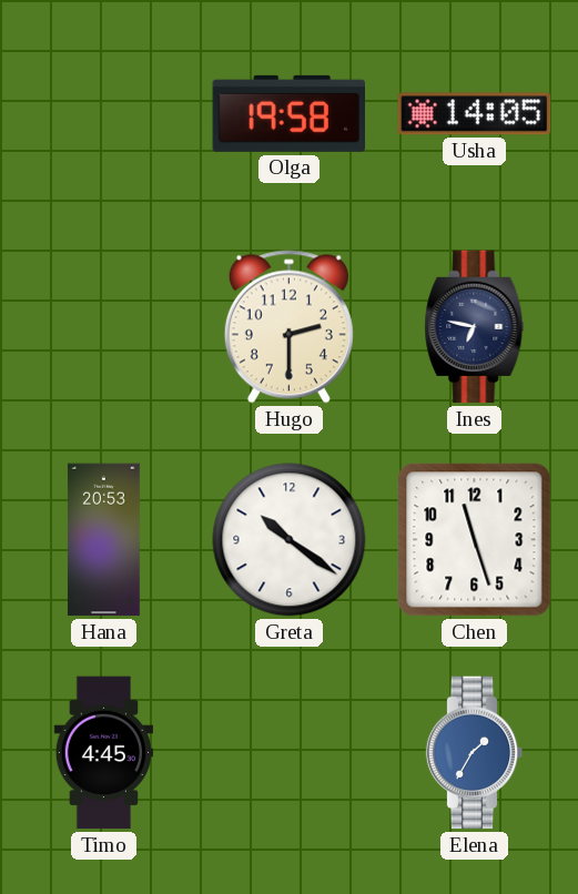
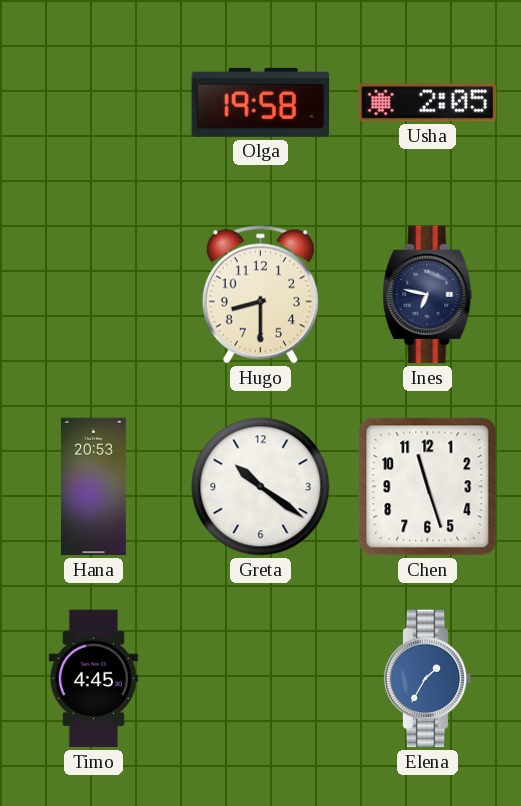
Usha: 14:05 -> 2:05 (428, 103)
Hugo: 2:30 -> 8:30 (260, 295)
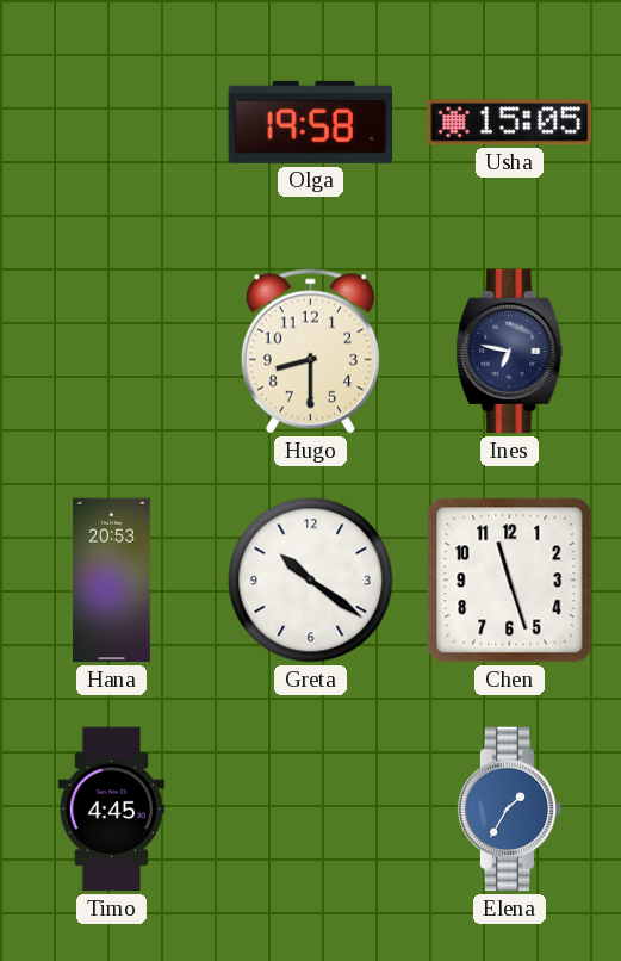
Usha: 2:05 -> 15:05 (510, 123)
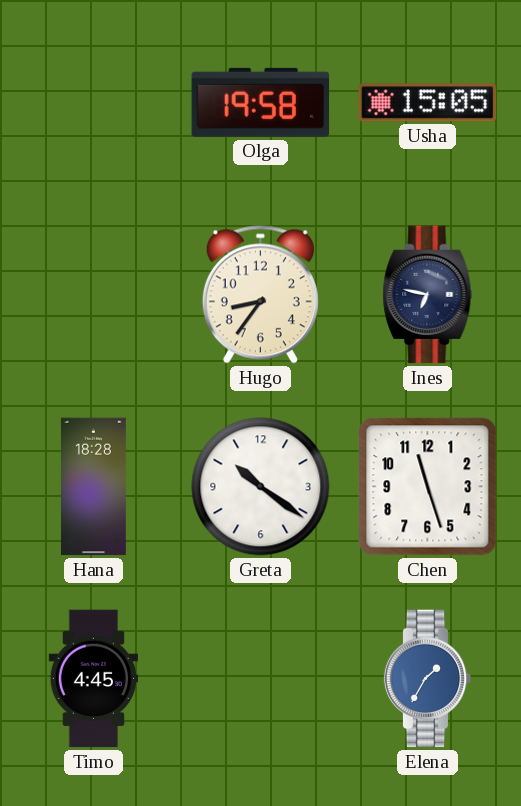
Hugo: 8:30 -> 8:36 (260, 295)
Hana: 20:53 -> 18:28 (94, 487)
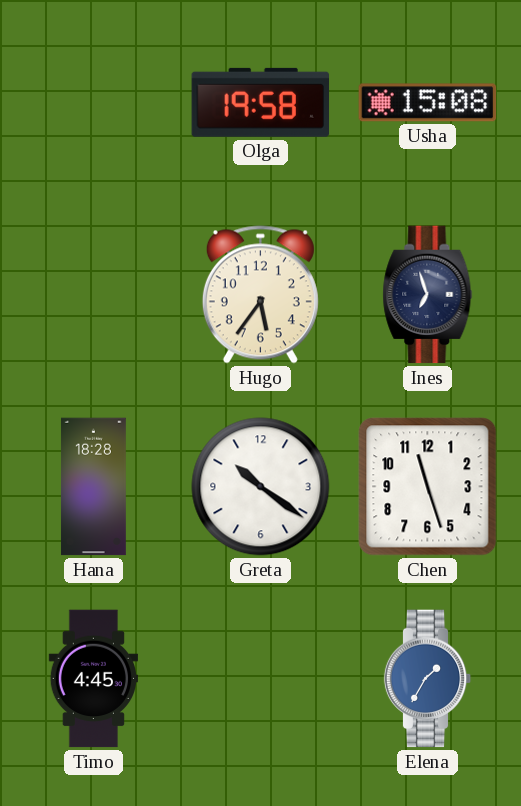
Usha: 15:05 -> 15:08 (428, 103)
Hugo: 8:36 -> 5:36 (260, 295)
Ines: 6:47 -> 6:57 (428, 295)
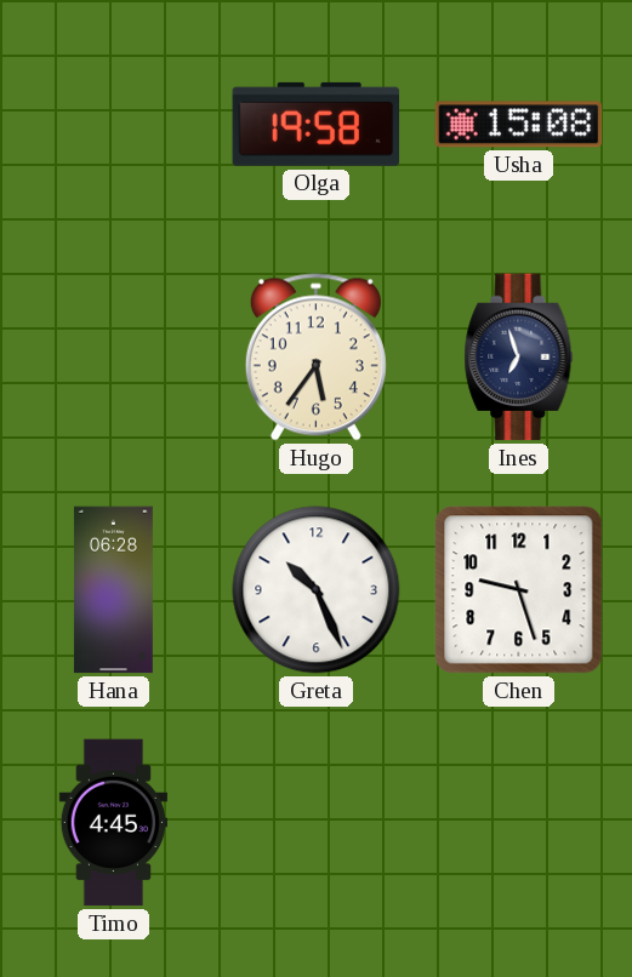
Hana: 18:28 -> 06:28 (114, 590)
Greta: 10:21 -> 10:26 (317, 590)
Chen: 11:27 -> 9:27 (519, 590)
Elena: 1:35 -> none (428, 679)
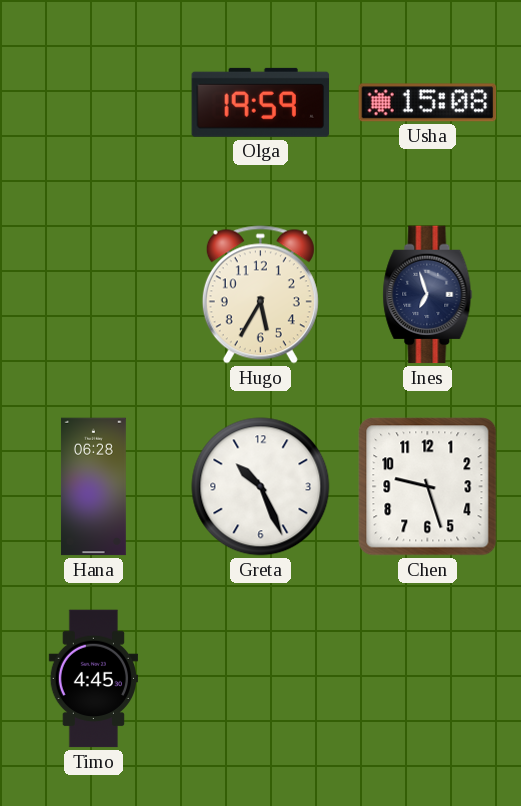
Olga: 19:58 -> 19:59 (261, 102)
Hugo: 5:36 -> 5:35 (260, 295)
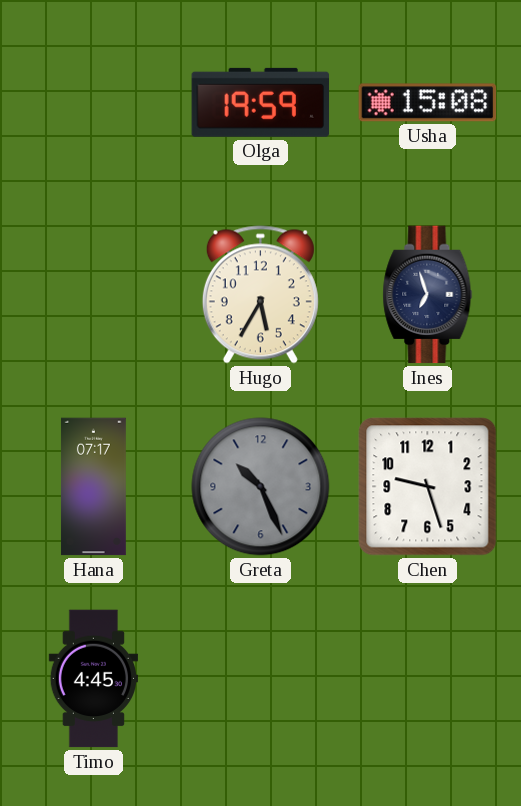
Hana: 06:28 -> 07:17 (94, 487)
Greta dial: white -> grey (261, 487)
